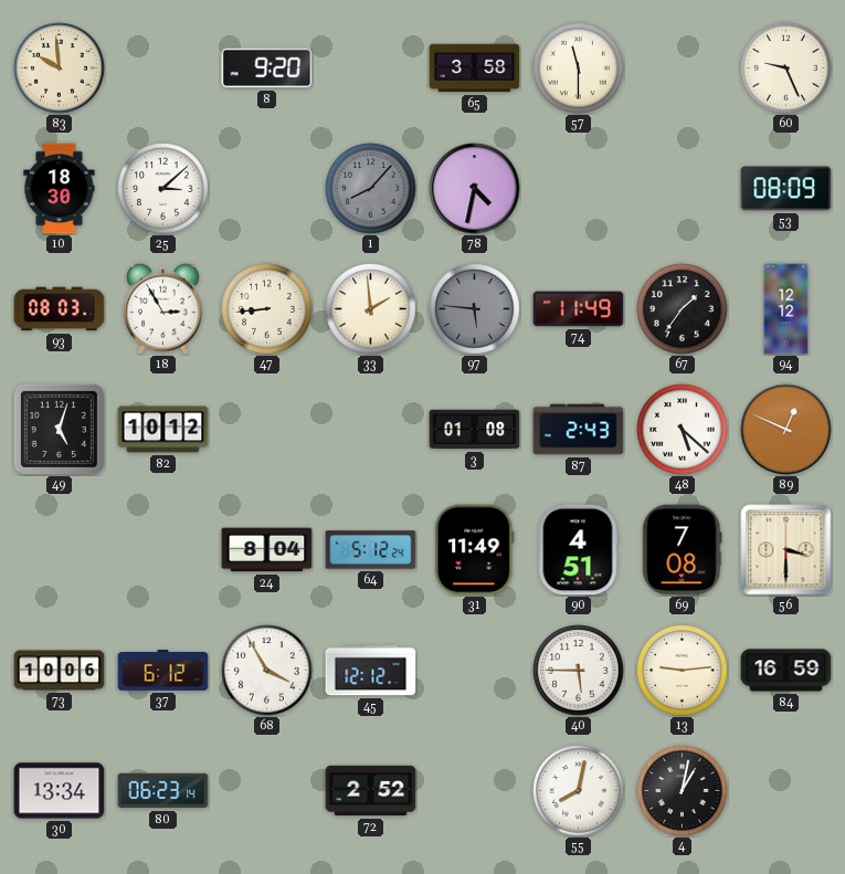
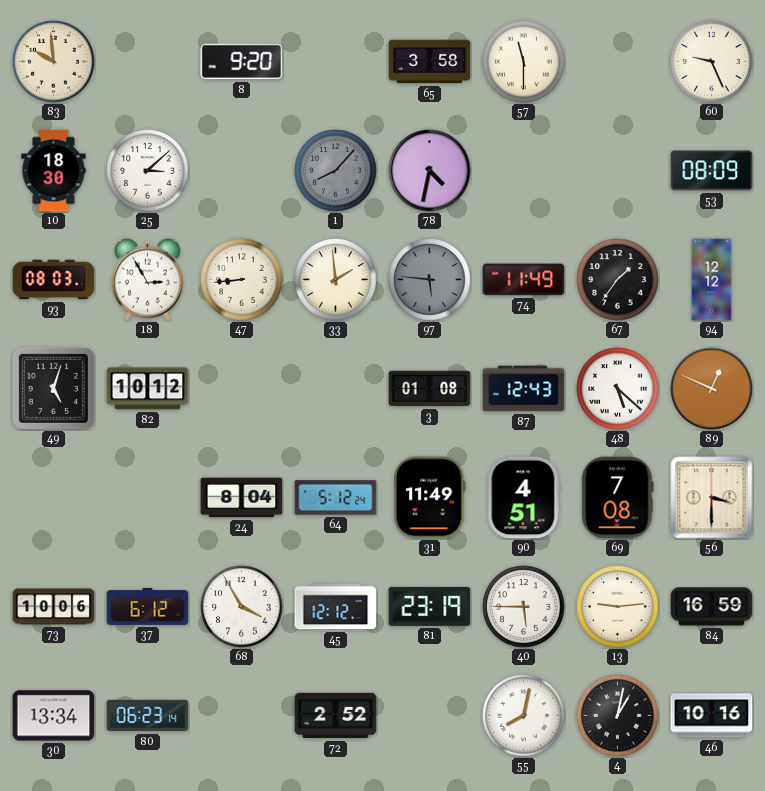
87: 2:43 -> 12:43 (524, 389)
81: none -> 23:19 (430, 606)
46: none -> 10:16 (712, 716)
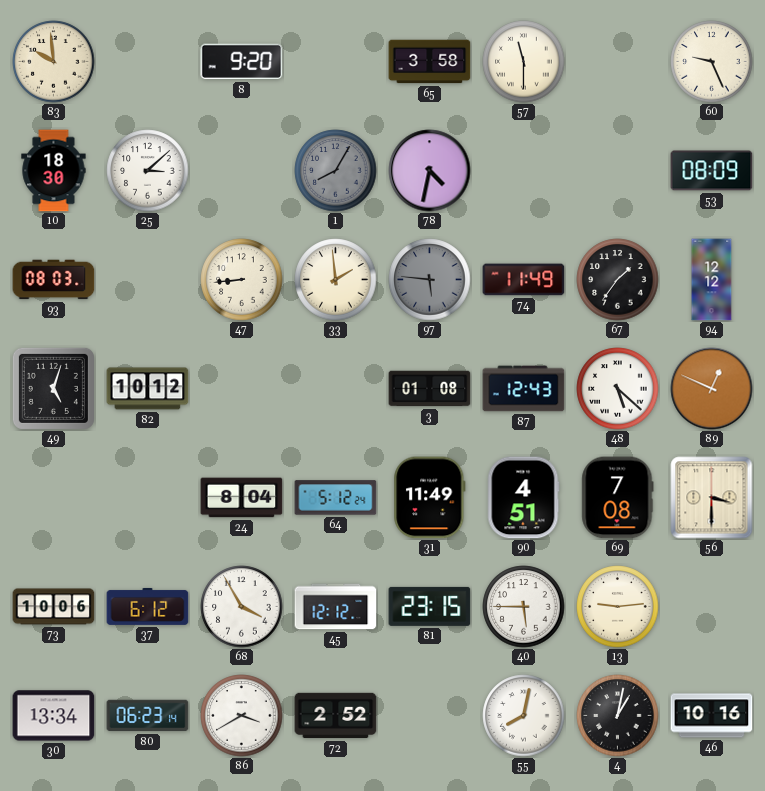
1: 8:07 -> 8:05 (336, 171)
18: 2:55 -> none (147, 279)
81: 23:19 -> 23:15 (430, 606)
84: 16:59 -> none (712, 607)
86: none -> 3:40 (242, 716)
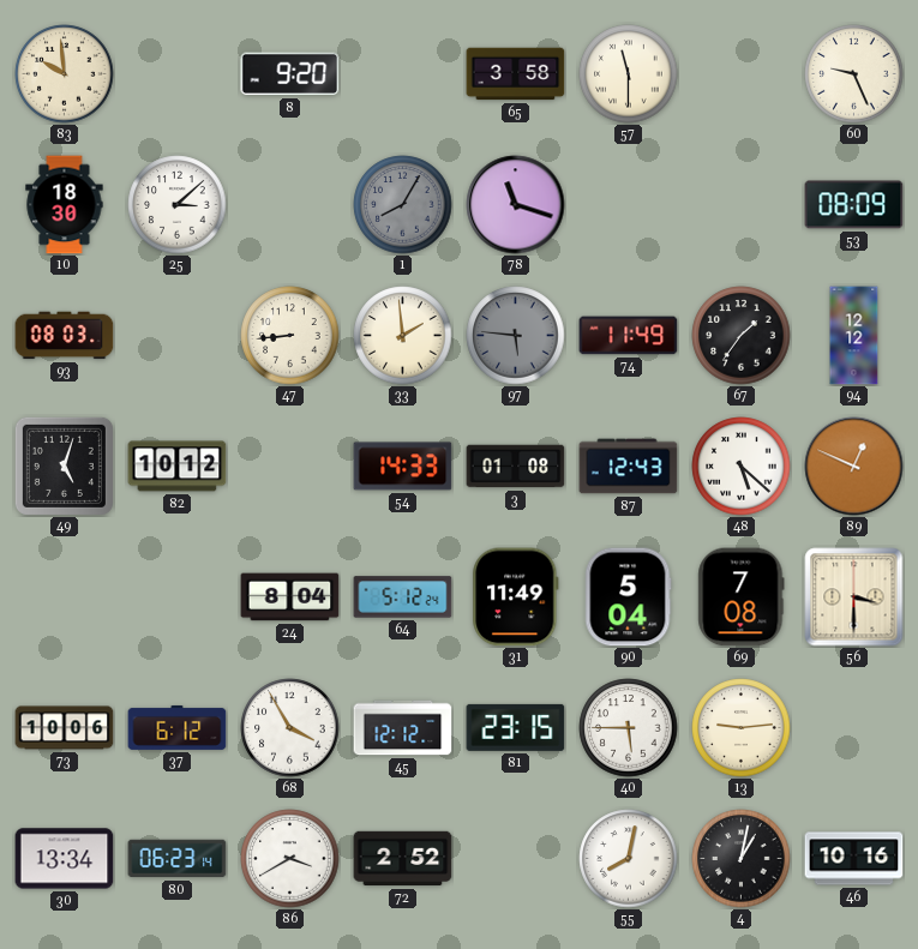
78: 4:32 -> 11:18 (516, 205)
54: none -> 14:33 (403, 467)
90: 4:51 -> 5:04 (628, 597)
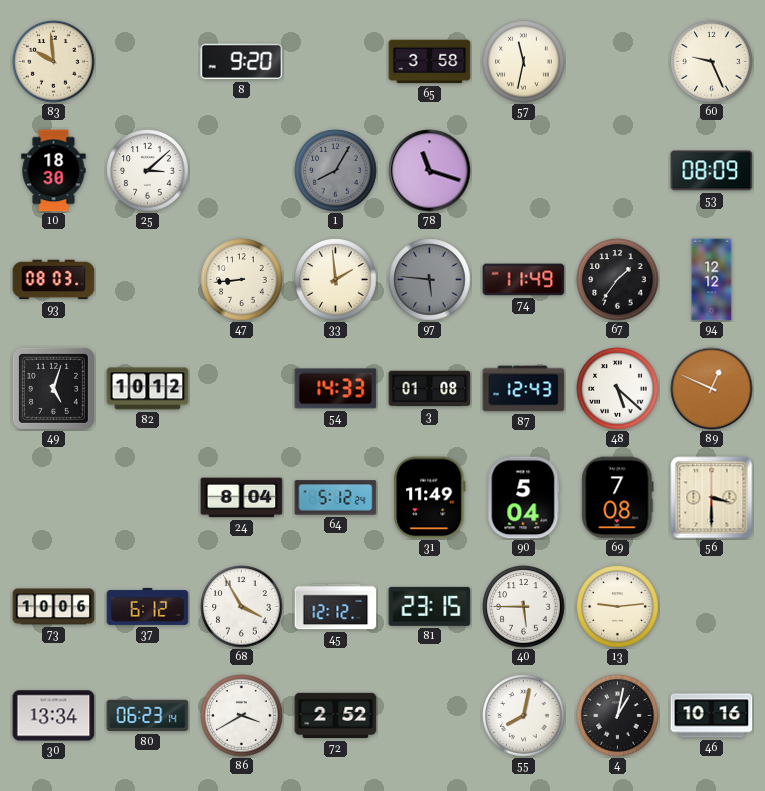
57: 11:30 -> 11:32 (524, 62)
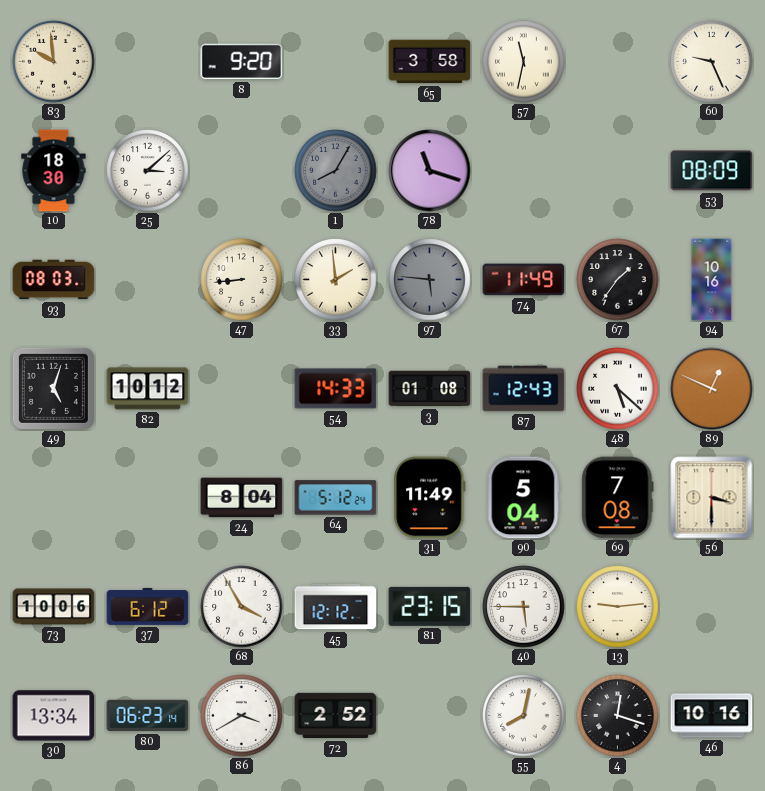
94: 12:12 -> 10:16 (712, 280)
4: 1:02 -> 12:18 (618, 716)
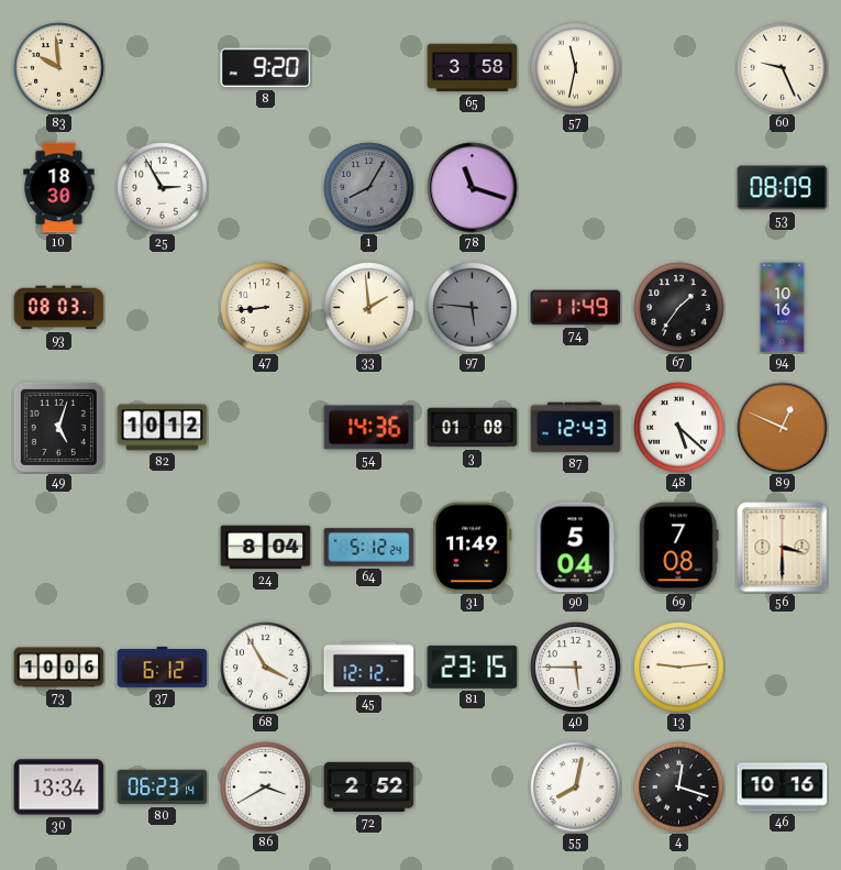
25: 3:08 -> 2:55 (163, 188)
54: 14:33 -> 14:36 (369, 428)
